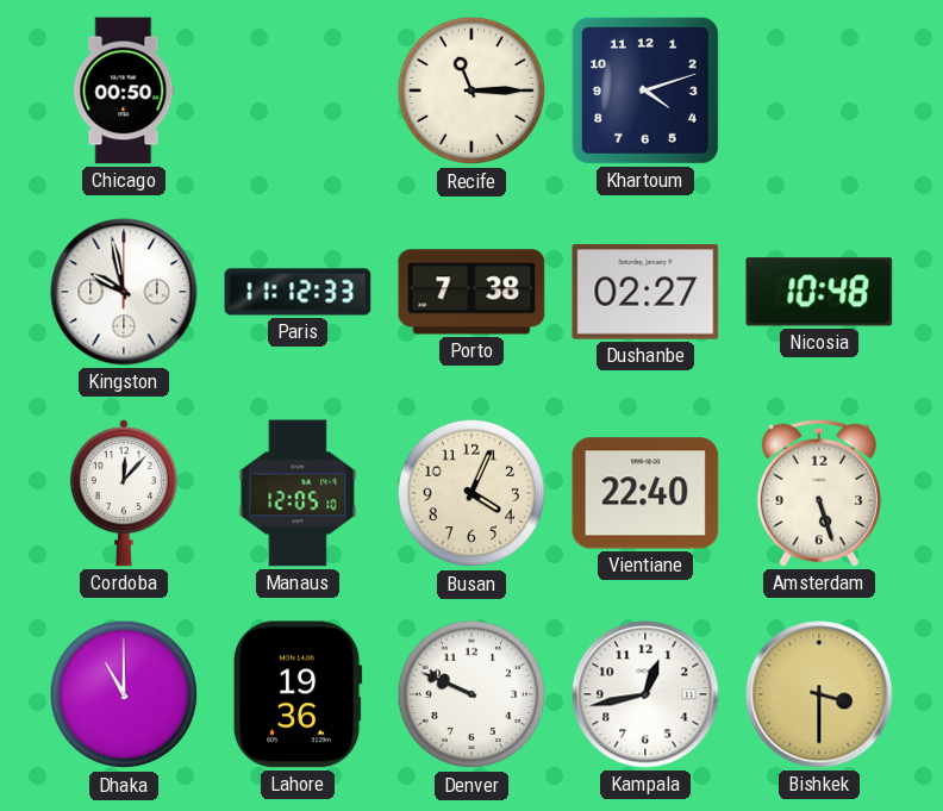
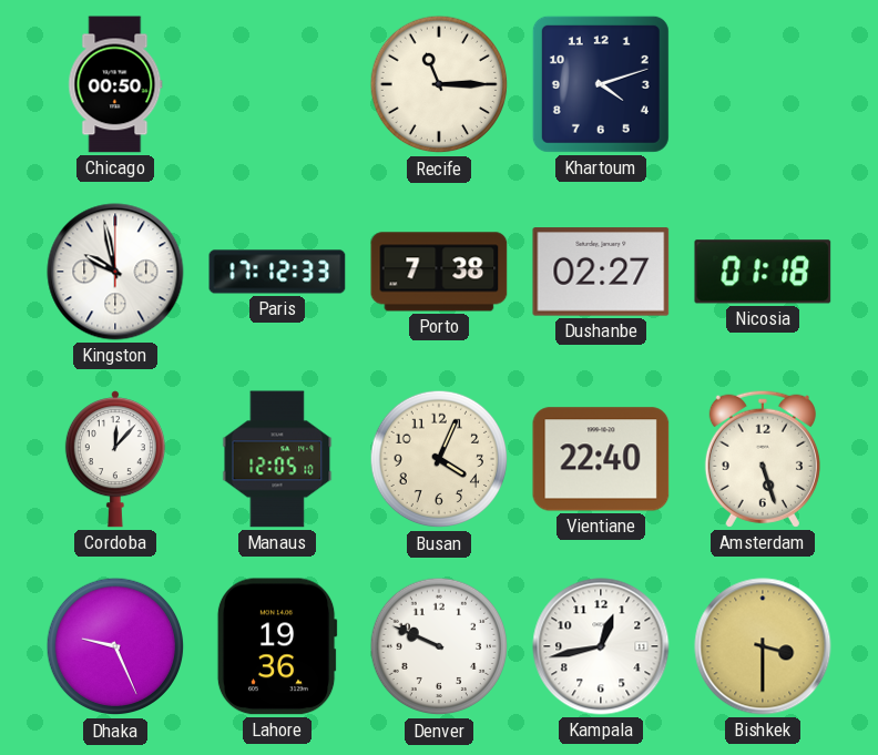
Paris: 11:12 -> 17:12 (277, 272)
Nicosia: 10:48 -> 01:18 (763, 272)
Dhaka: 11:00 -> 9:26 (115, 646)
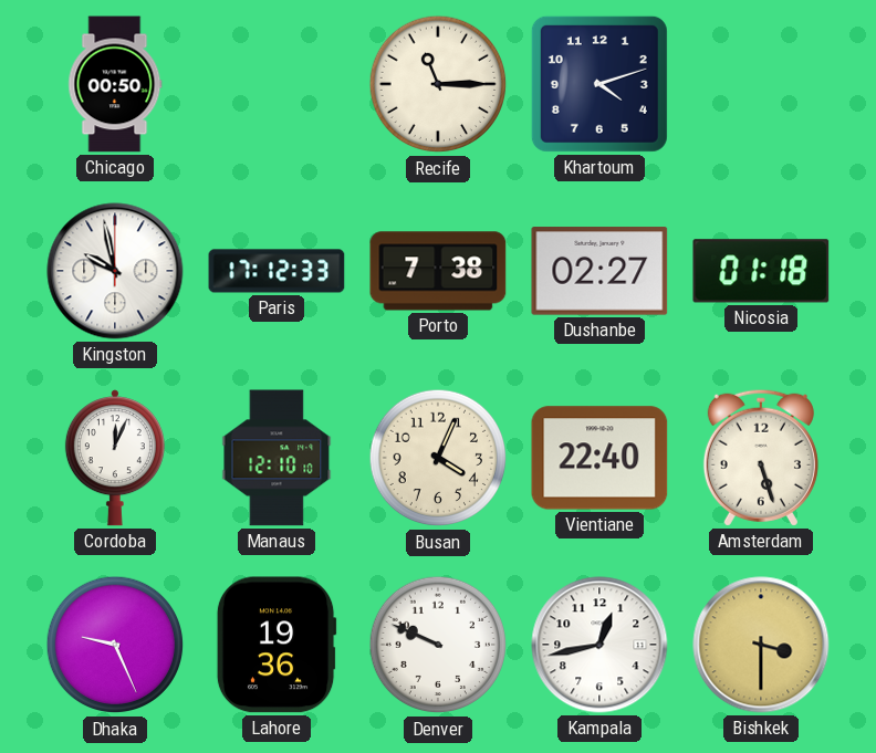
Cordoba: 12:07 -> 12:04 (115, 458)
Manaus: 12:05 -> 12:10 (277, 458)
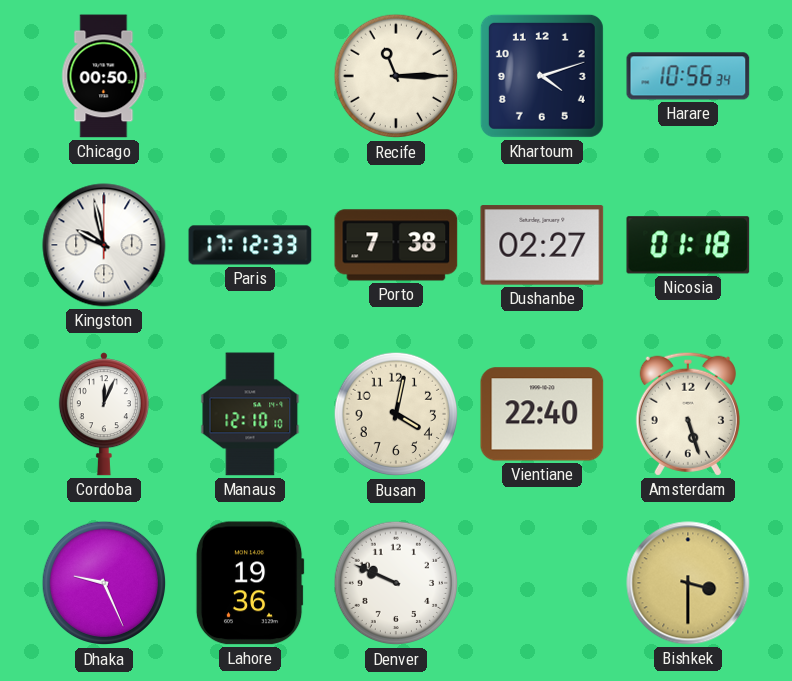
Harare: none -> 10:56 (688, 76)
Busan: 4:04 -> 4:02 (396, 414)
Kampala: 12:43 -> none (599, 645)
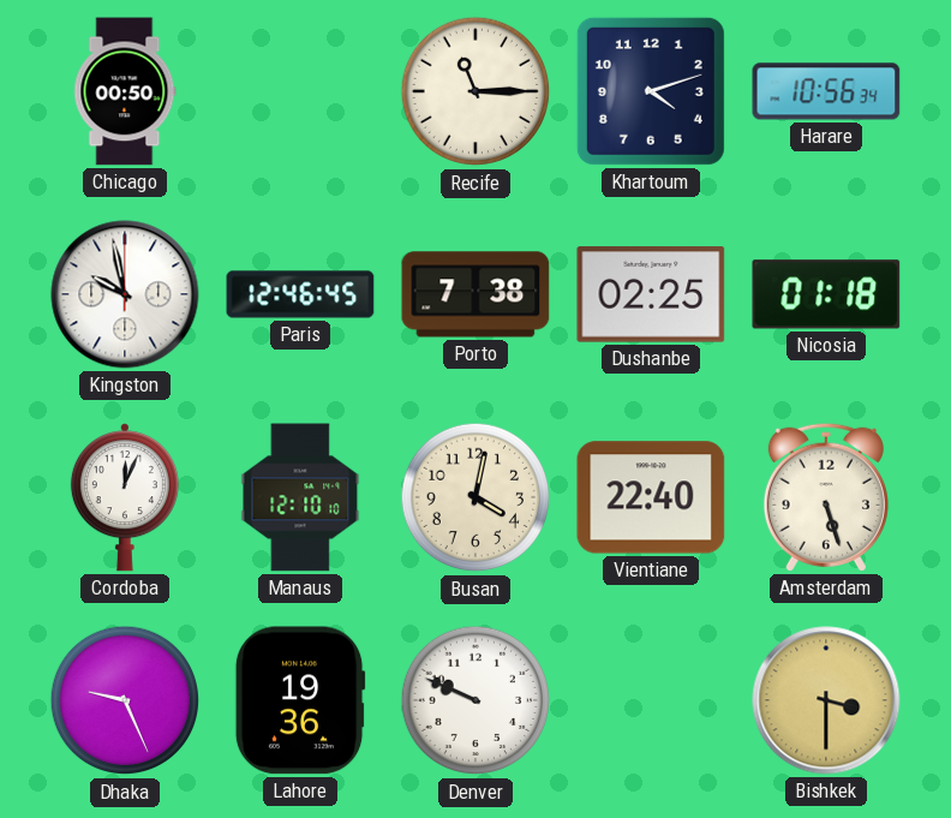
Paris: 17:12 -> 12:46 (300, 294)
Dushanbe: 02:27 -> 02:25 (651, 294)
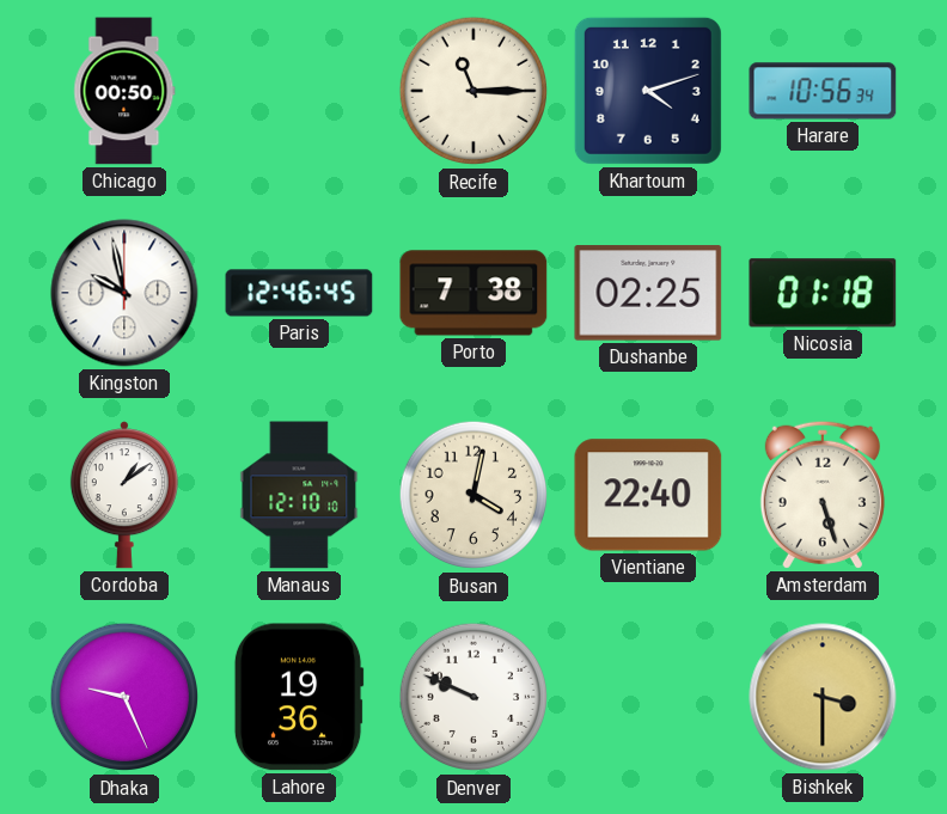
Cordoba: 12:04 -> 1:09 (124, 495)
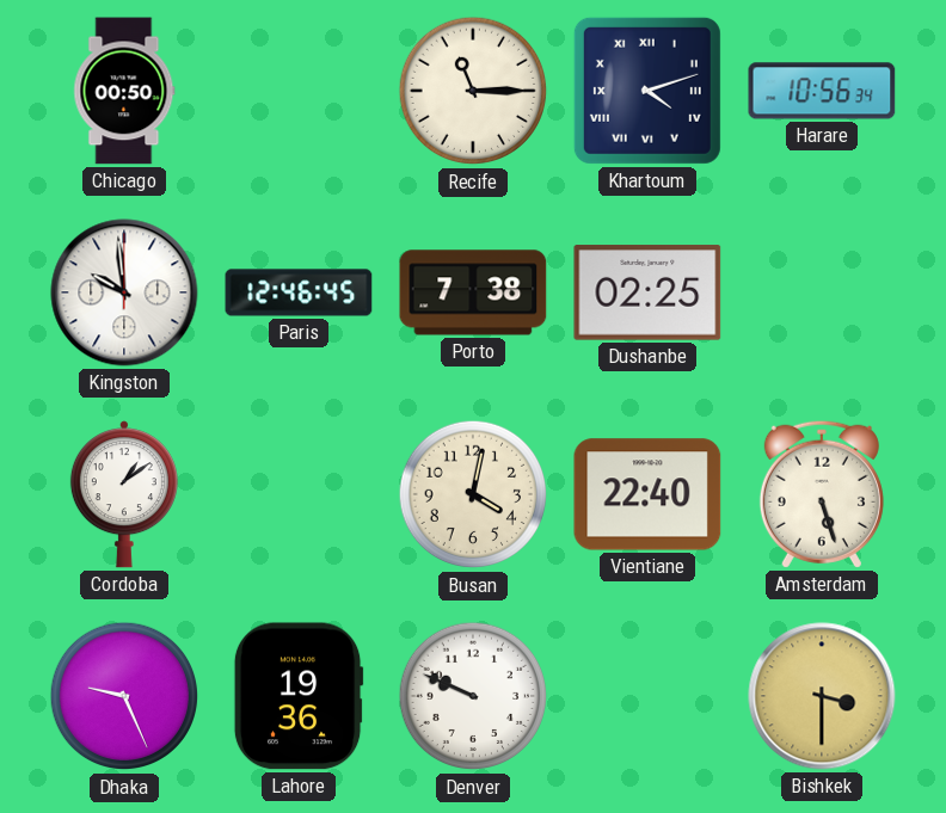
Khartoum numerals: Arabic -> Roman (647, 91)
Kingston: 9:58 -> 9:59 (124, 292)
Nicosia: 01:18 -> none (823, 293)
Manaus: 12:10 -> none (299, 495)
